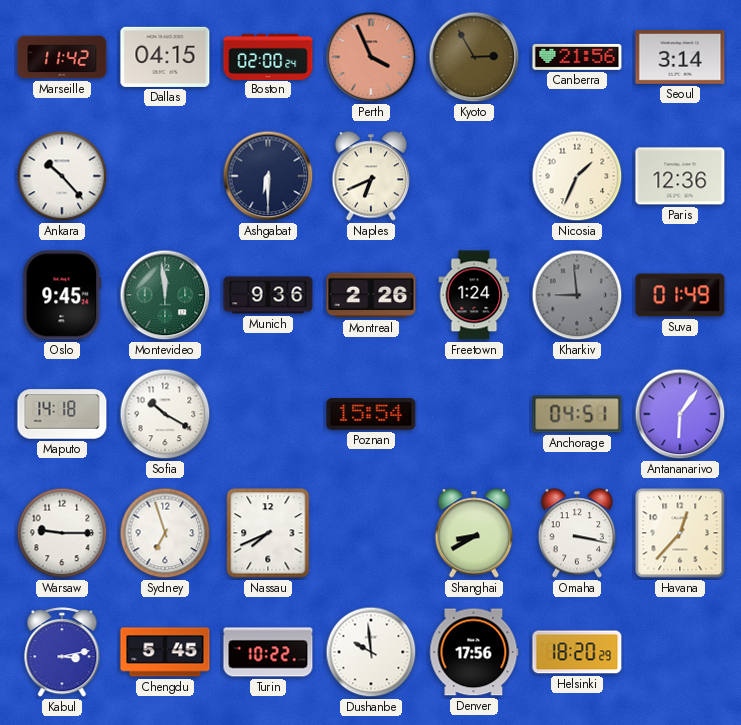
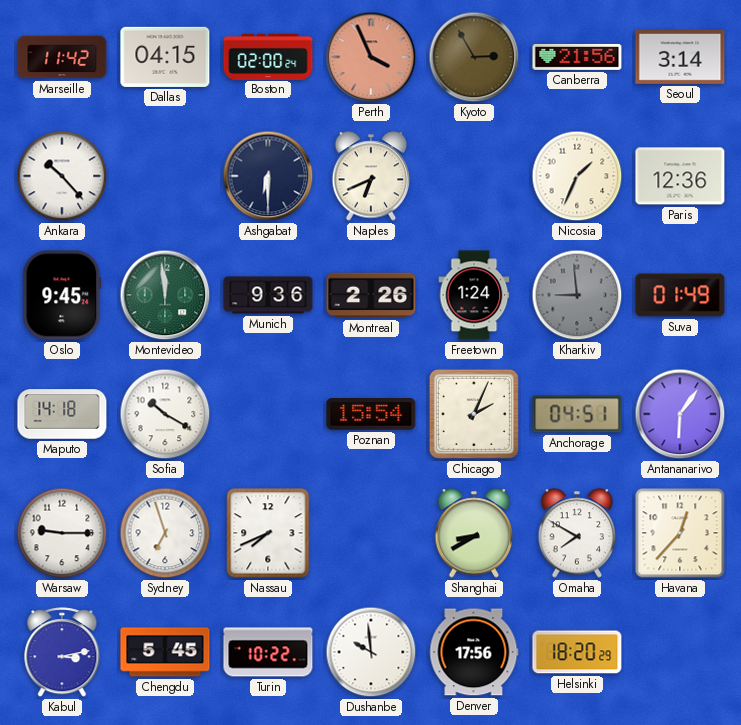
Chicago: none -> 2:04 (474, 414)
Omaha: 3:17 -> 7:50 (577, 533)
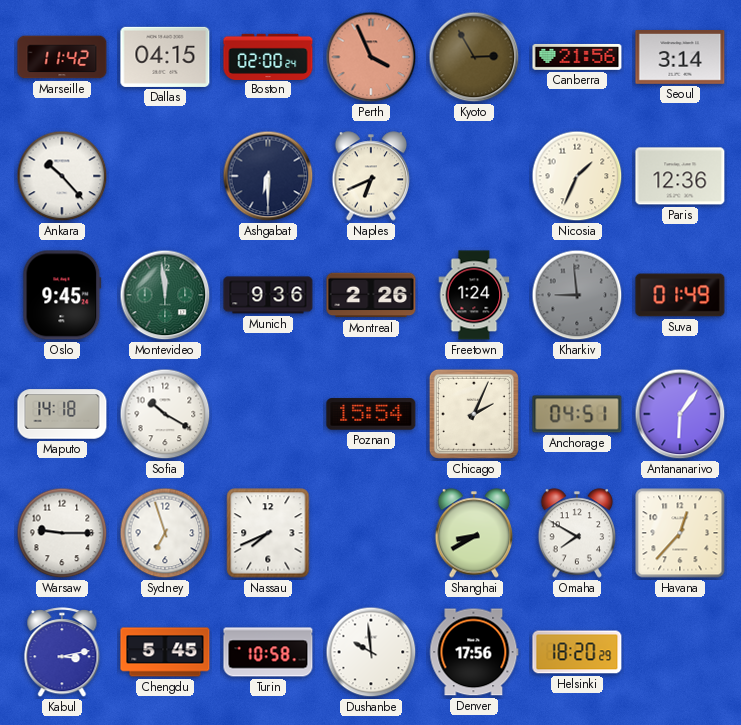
Turin: 10:22 -> 10:58 (268, 652)
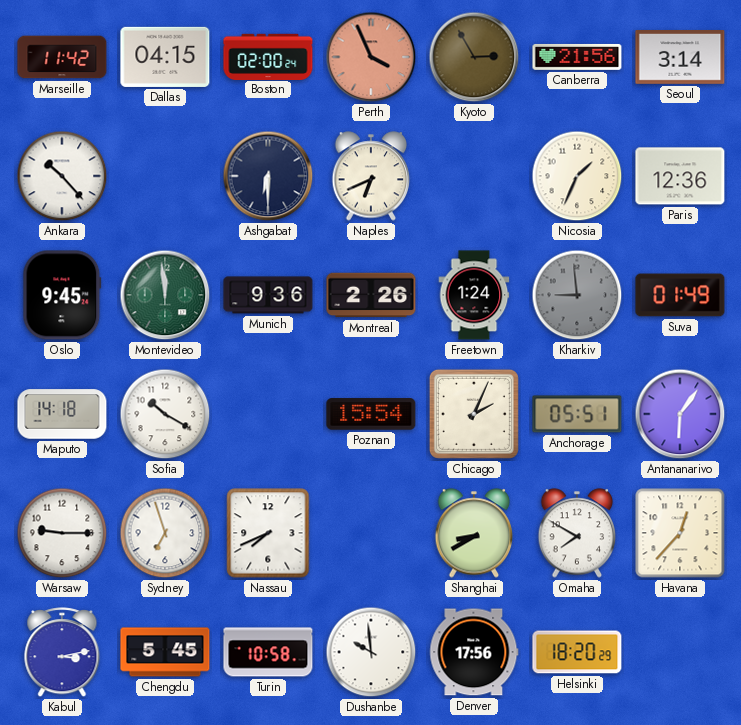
Anchorage: 04:51 -> 05:51 (577, 414)
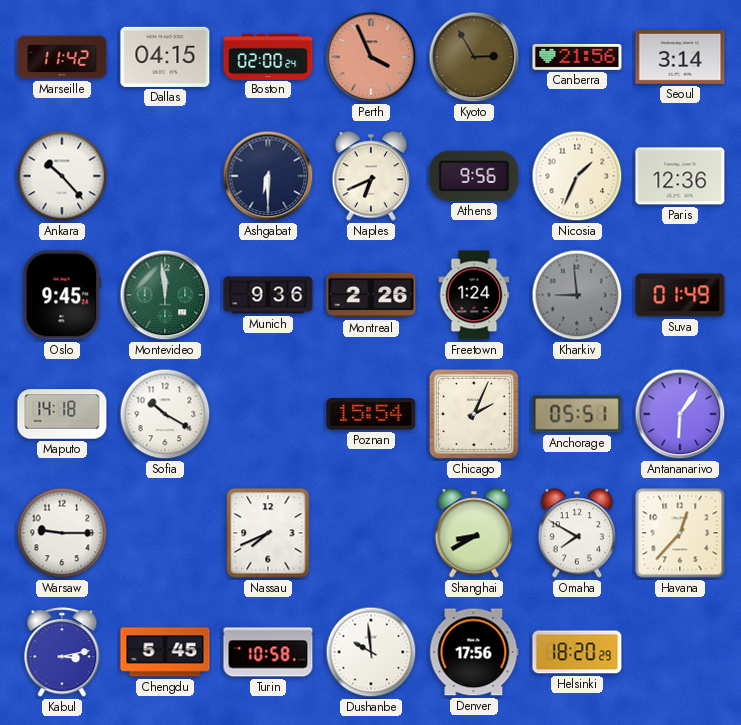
Athens: none -> 9:56 (474, 176)
Sydney: 6:57 -> none (165, 533)
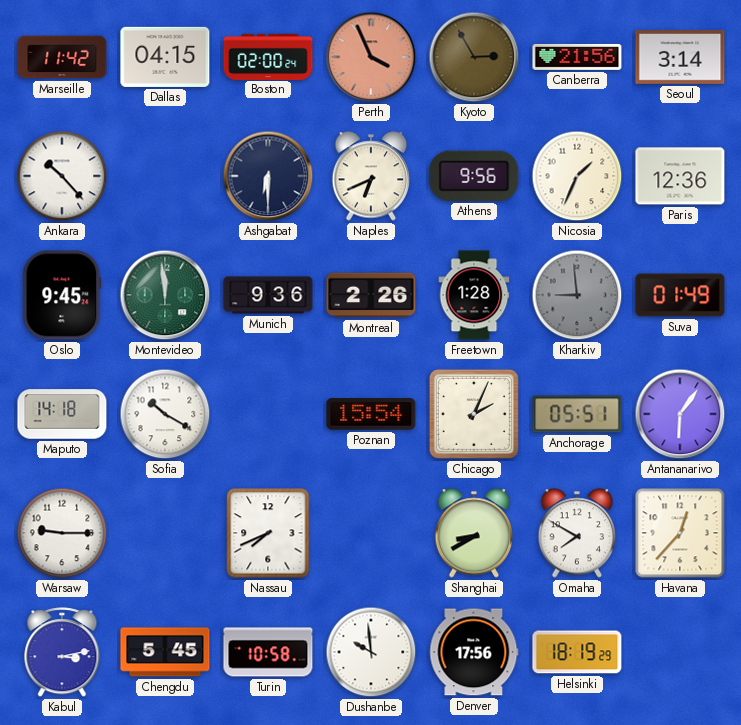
Freetown: 1:24 -> 1:28 (474, 295)
Helsinki: 18:20 -> 18:19 (577, 652)
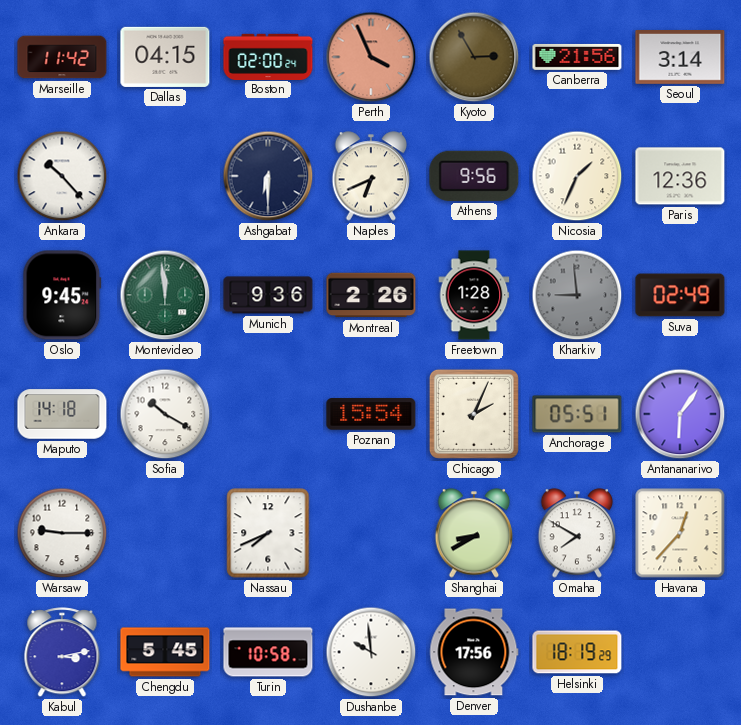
Suva: 01:49 -> 02:49 (680, 295)
